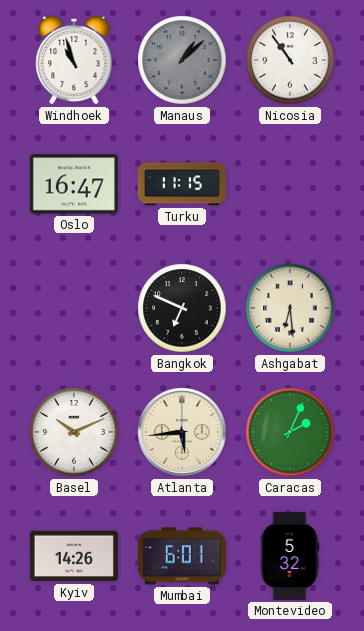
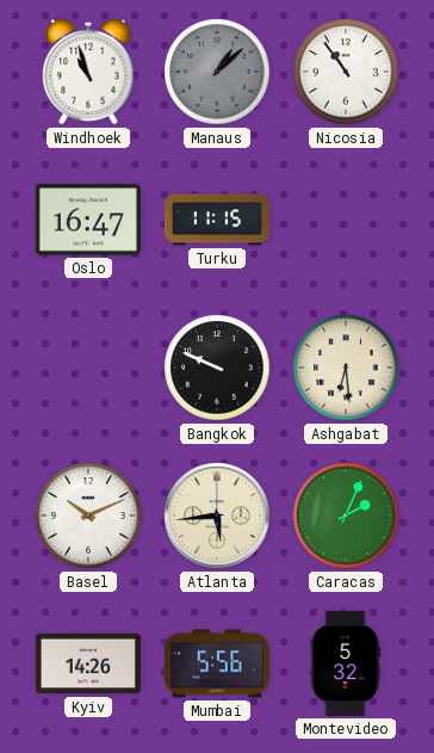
Bangkok: 6:49 -> 9:49 (217, 368)
Mumbai: 6:01 -> 5:56 (217, 663)
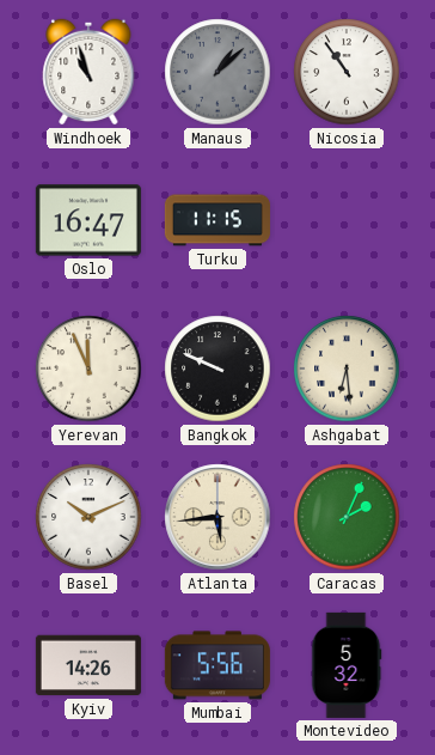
Yerevan: none -> 11:56 (88, 369)
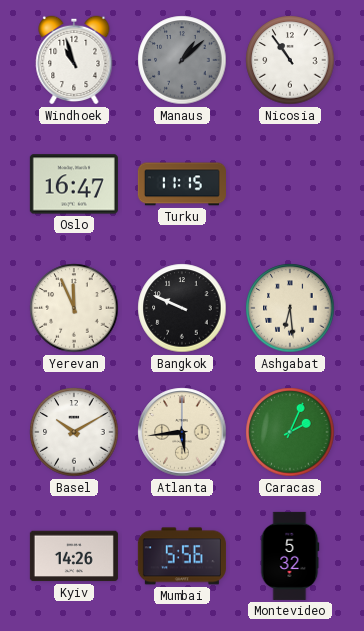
Basel: 10:11 -> 10:10 (74, 432)
